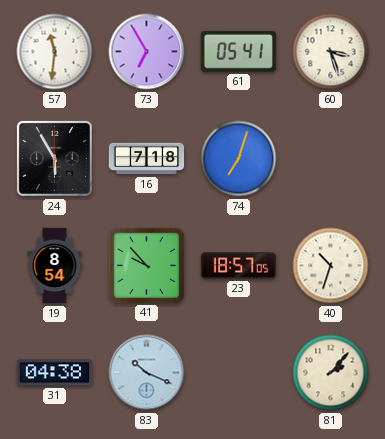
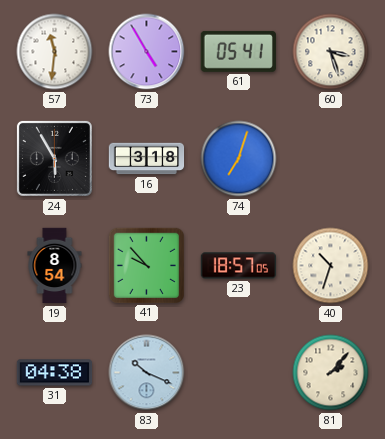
73: 6:55 -> 4:55 (147, 52)
16: 7:18 -> 3:18 (147, 159)
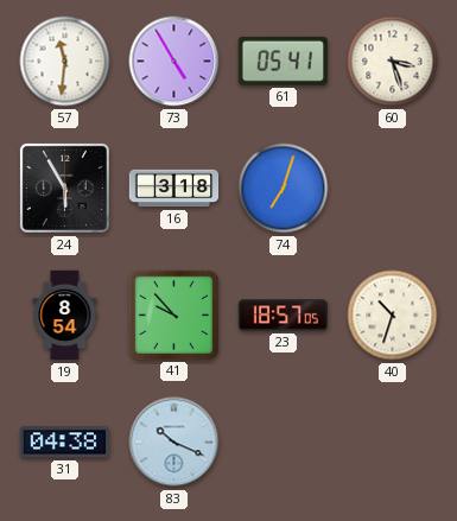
81: 2:07 -> none (331, 373)
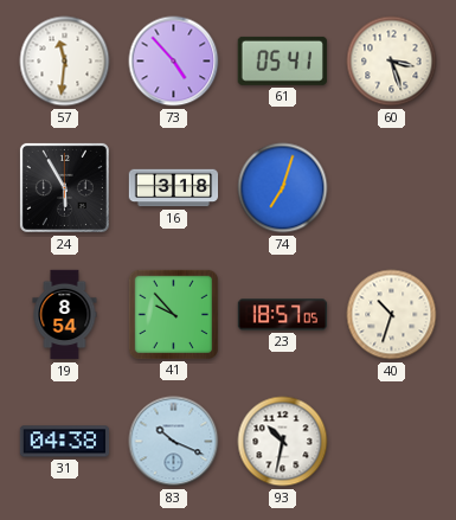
73: 4:55 -> 4:53 (174, 62)
93: none -> 10:32 (283, 442)
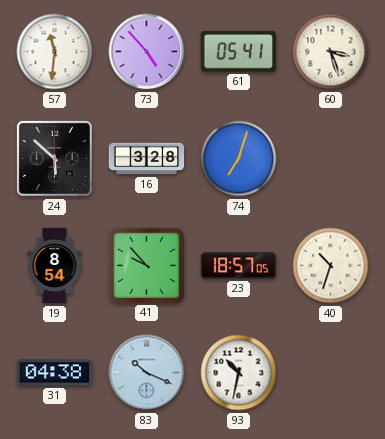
24: 5:55 -> 5:52 (54, 158)
16: 3:18 -> 3:28 (147, 159)
